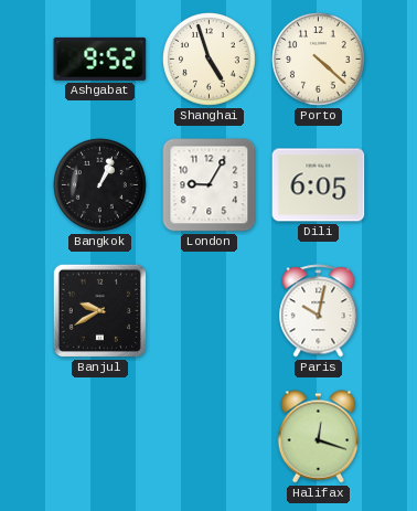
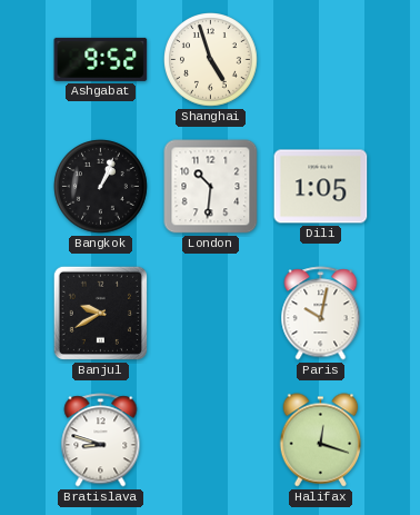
Porto: 4:22 -> none (319, 60)
London: 9:05 -> 10:31 (211, 187)
Dili: 6:05 -> 1:05 (321, 187)
Bratislava: none -> 8:48 (101, 440)
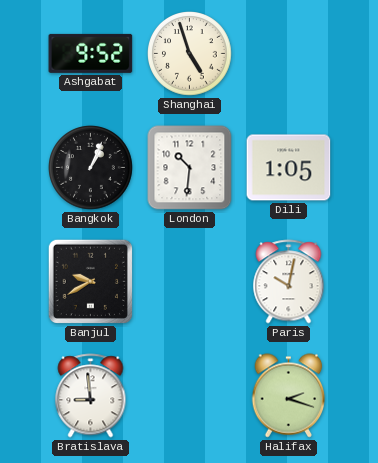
Bratislava: 8:48 -> 8:59 (91, 396)
Halifax: 12:18 -> 2:18 (289, 396)
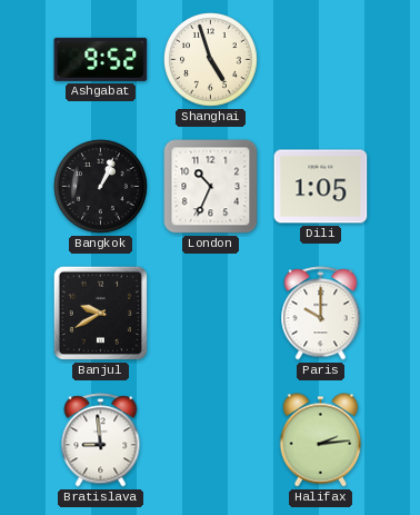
London: 10:31 -> 10:34 (211, 187)
Paris: 10:02 -> 10:00 (321, 314)
Halifax: 2:18 -> 2:14 (321, 440)
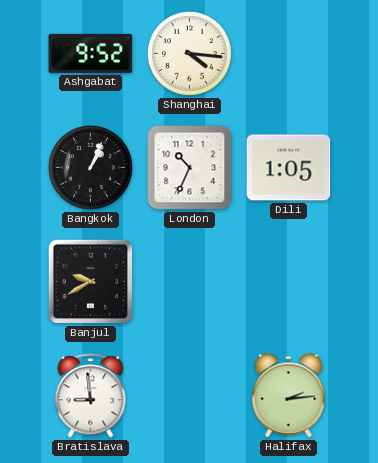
Shanghai: 4:57 -> 4:16 (190, 54)
Paris: 10:00 -> none (321, 314)
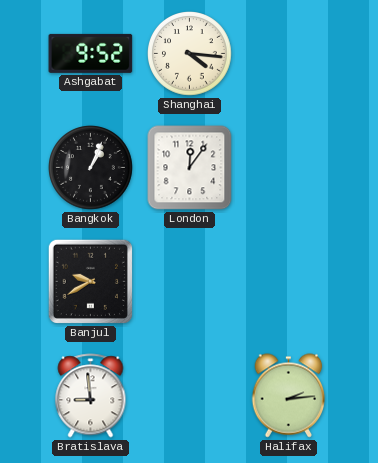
London: 10:34 -> 12:06 (190, 168)
Dili: 1:05 -> none (289, 168)
